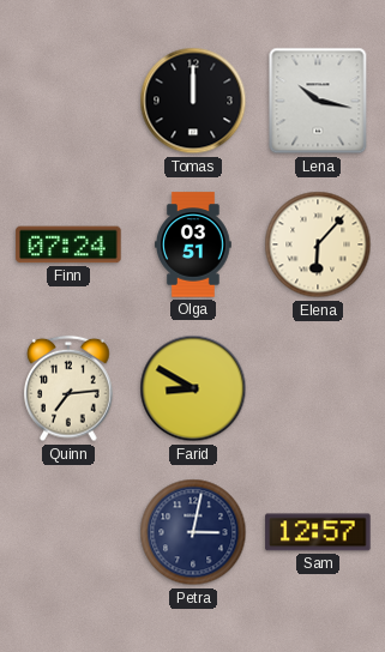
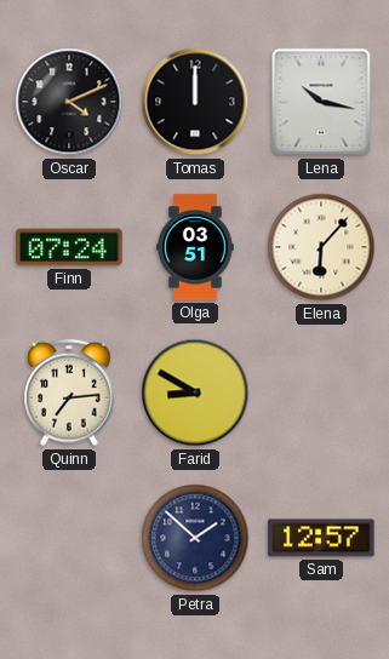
Oscar: none -> 4:11 (69, 102)
Petra: 3:02 -> 1:52 (195, 538)
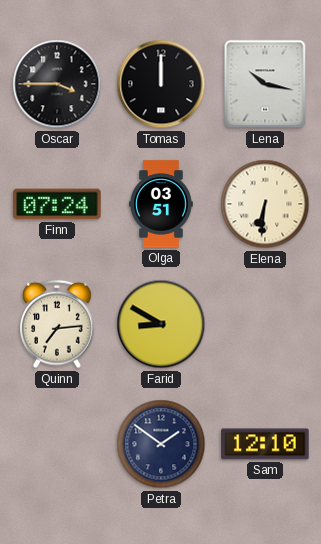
Oscar: 4:11 -> 3:45 (57, 84)
Elena: 6:07 -> 6:31 (265, 204)
Petra: 1:52 -> 1:51 (161, 444)
Sam: 12:57 -> 12:10 (265, 444)
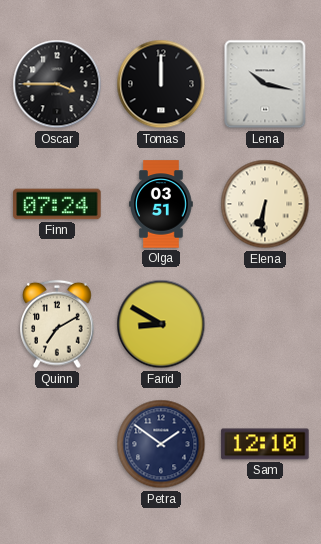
Quinn: 7:14 -> 7:10 (57, 324)
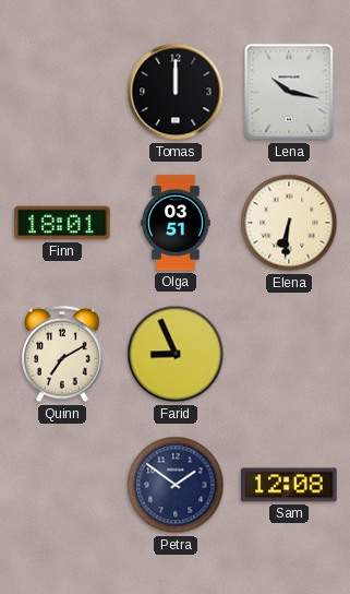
Oscar: 3:45 -> none (57, 84)
Finn: 07:24 -> 18:01 (62, 223)
Farid: 8:50 -> 8:56 (176, 354)
Sam: 12:10 -> 12:08 (289, 485)
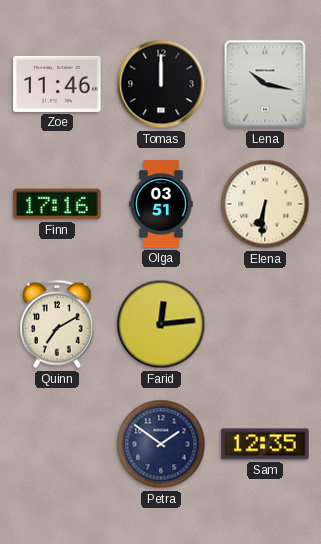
Zoe: none -> 11:46 (57, 84)
Finn: 18:01 -> 17:16 (57, 204)
Farid: 8:56 -> 12:14 (161, 324)
Sam: 12:08 -> 12:35 (265, 444)
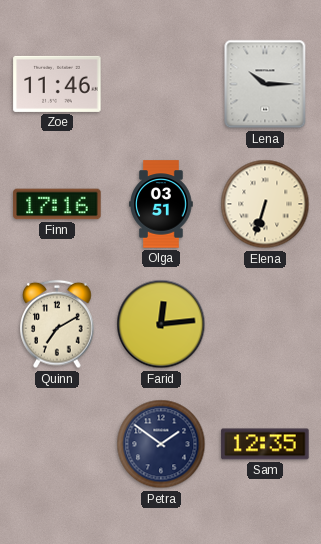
Tomas: 12:00 -> none (161, 84)
Lena: 10:17 -> 10:15 (265, 84)
Elena: 6:31 -> 6:33 (265, 204)
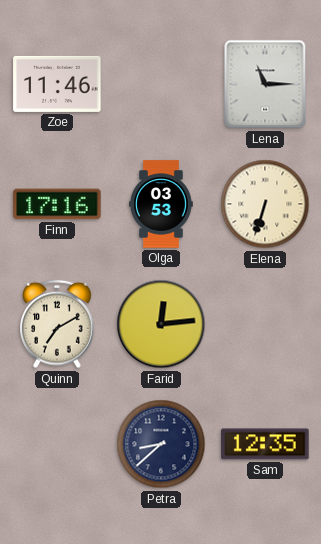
Lena: 10:15 -> 11:15 (265, 84)
Olga: 03:51 -> 03:53 (161, 204)
Petra: 1:51 -> 8:38 (161, 444)
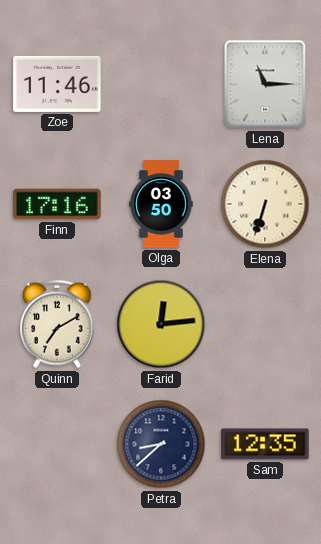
Olga: 03:53 -> 03:50 (161, 204)
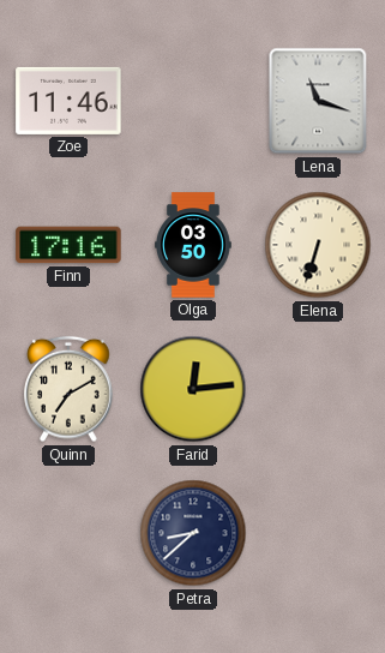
Lena: 11:15 -> 11:18 (318, 101)
Sam: 12:35 -> none (265, 444)
